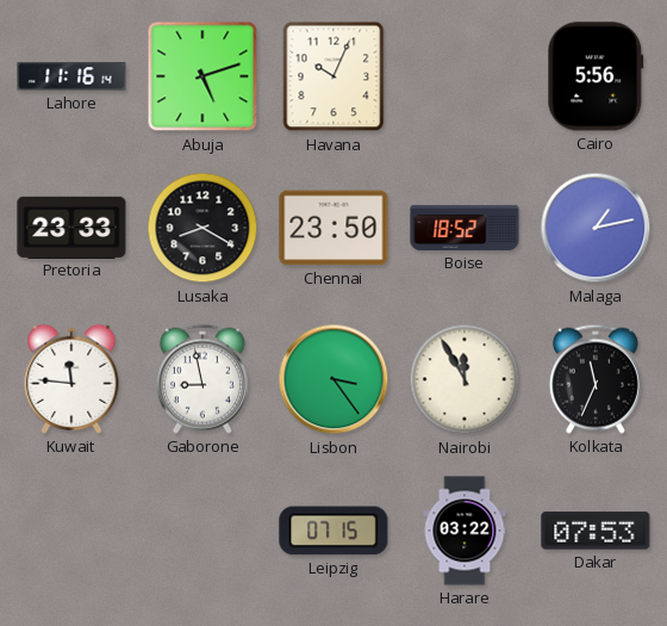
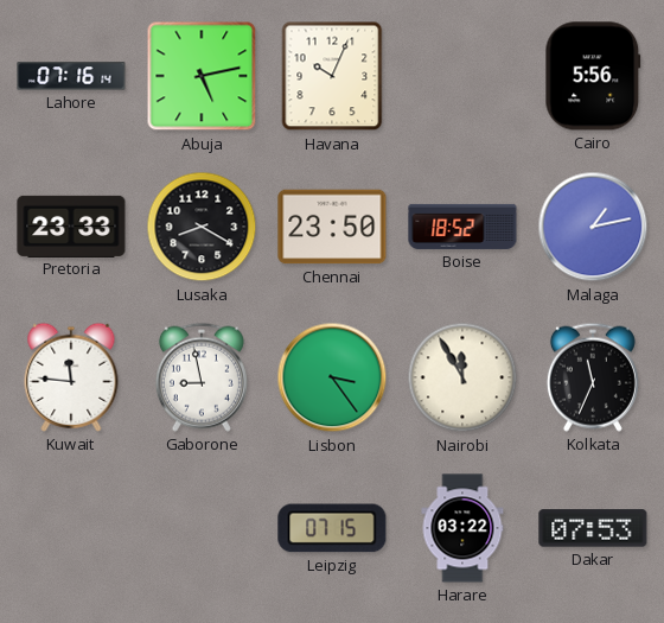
Lahore: 11:16 -> 07:16 (71, 76)
Abuja: 5:12 -> 5:13 (202, 76)
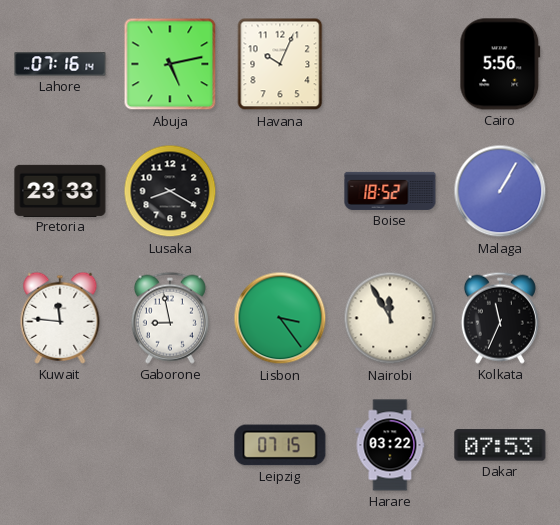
Chennai: 23:50 -> none (332, 227)
Malaga: 1:13 -> 1:05 (500, 191)
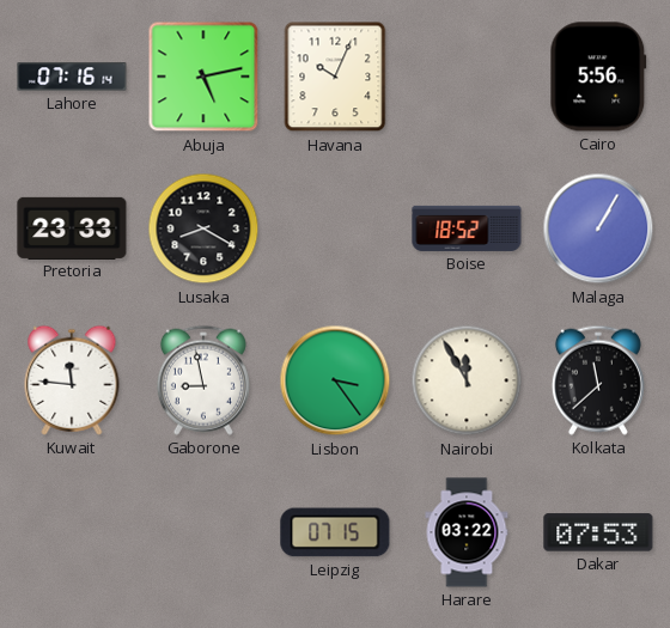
Kolkata: 11:34 -> 11:38 (598, 380)
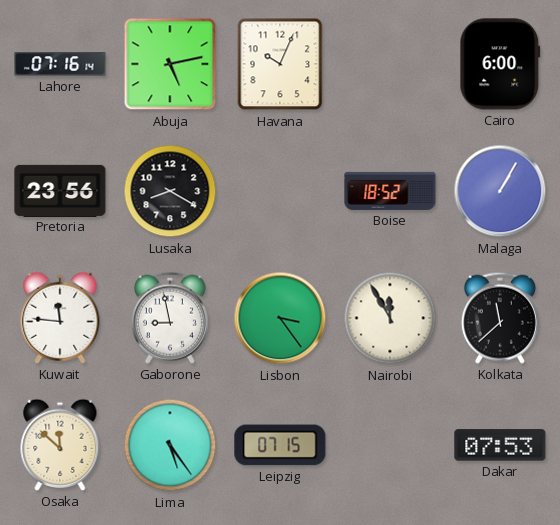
Cairo: 5:56 -> 6:00 (500, 64)
Pretoria: 23:33 -> 23:56 (60, 190)
Osaka: none -> 11:52 (60, 445)
Lima: none -> 5:24 (170, 445)
Harare: 03:22 -> none (467, 532)
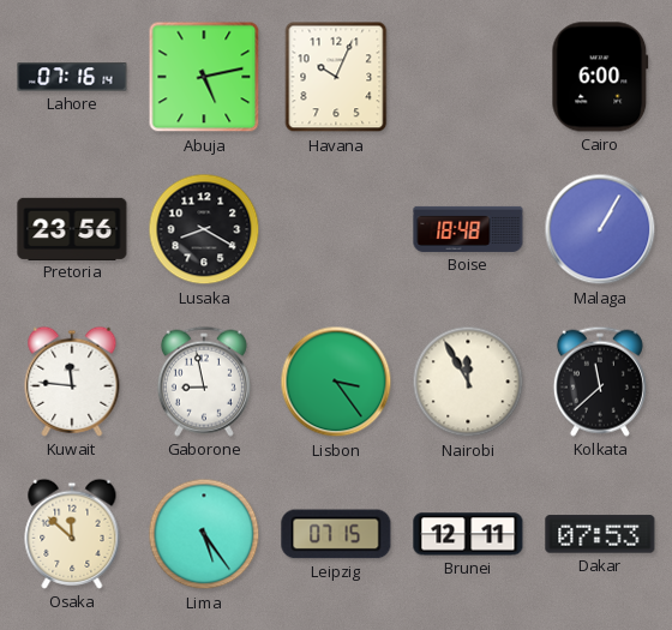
Boise: 18:52 -> 18:48 (468, 229)
Brunei: none -> 12:11 (468, 534)
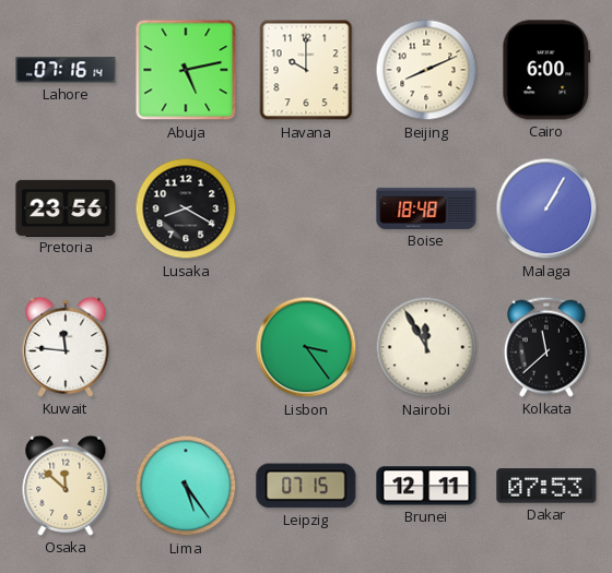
Havana: 10:04 -> 10:00 (306, 70)
Beijing: none -> 8:11 (426, 70)
Gaborone: 8:58 -> none (204, 382)
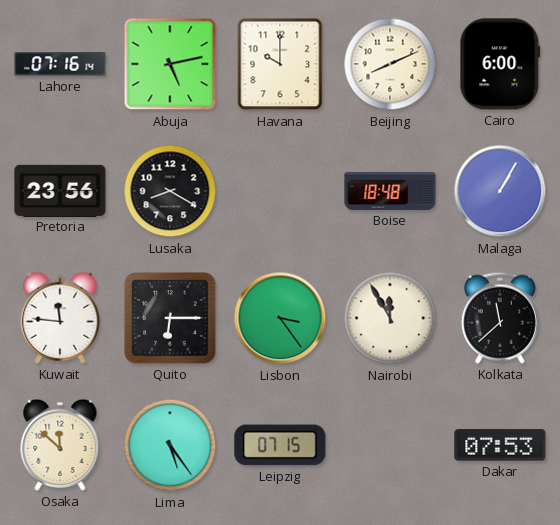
Quito: none -> 6:15 (170, 318)
Brunei: 12:11 -> none (426, 486)
